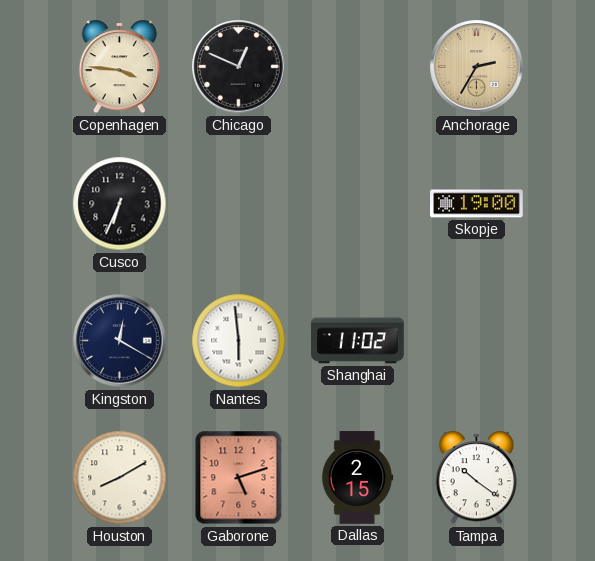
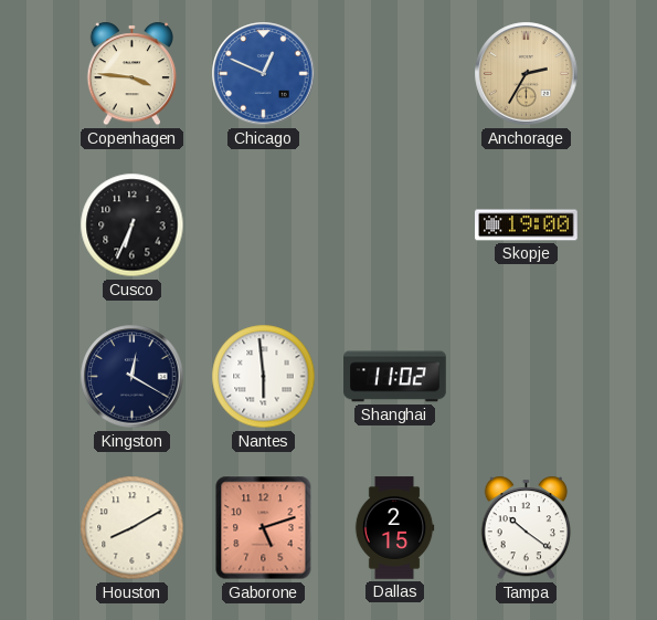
Chicago dial: black -> blue (264, 74)
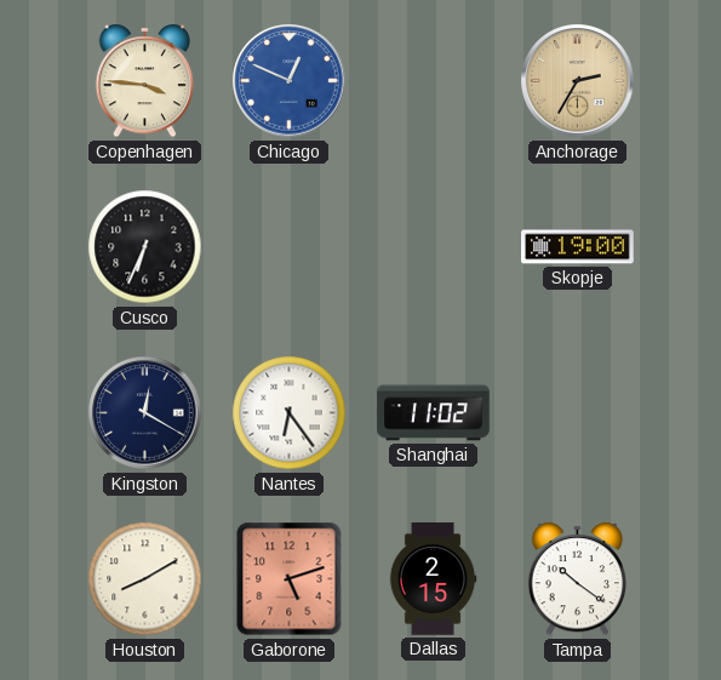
Nantes: 5:59 -> 6:24 (290, 413)
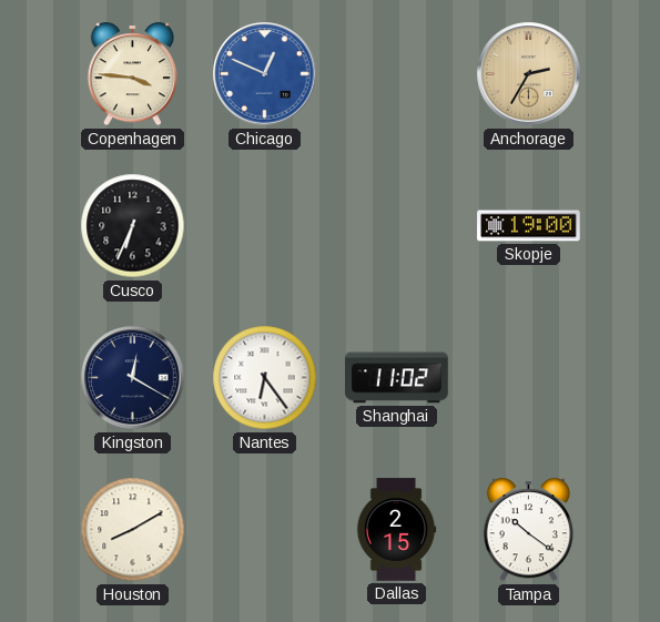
Gaborone: 5:12 -> none (290, 579)
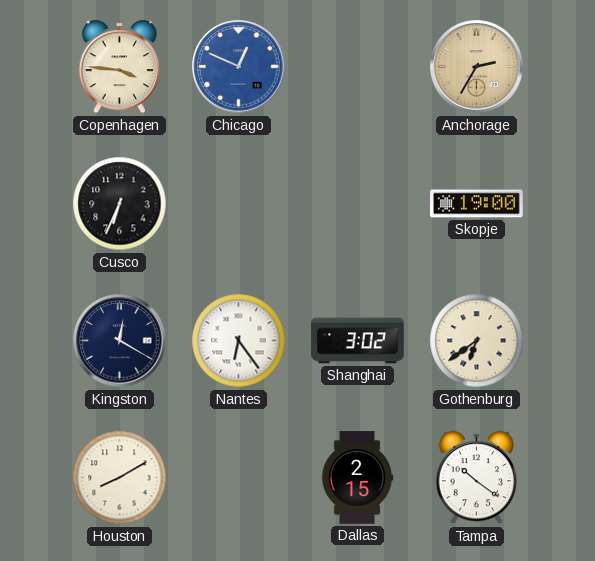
Shanghai: 11:02 -> 3:02 (358, 341)
Gothenburg: none -> 6:39 (477, 341)
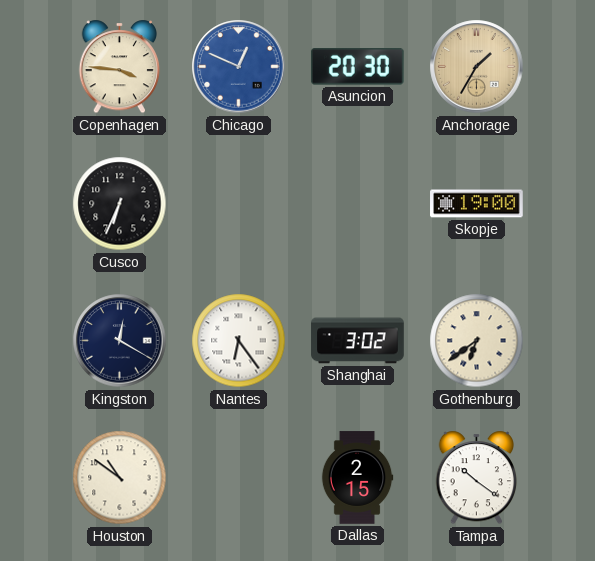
Asuncion: none -> 20:30 (357, 67)
Anchorage: 2:35 -> 1:35 (477, 67)
Houston: 8:10 -> 10:51 (120, 478)
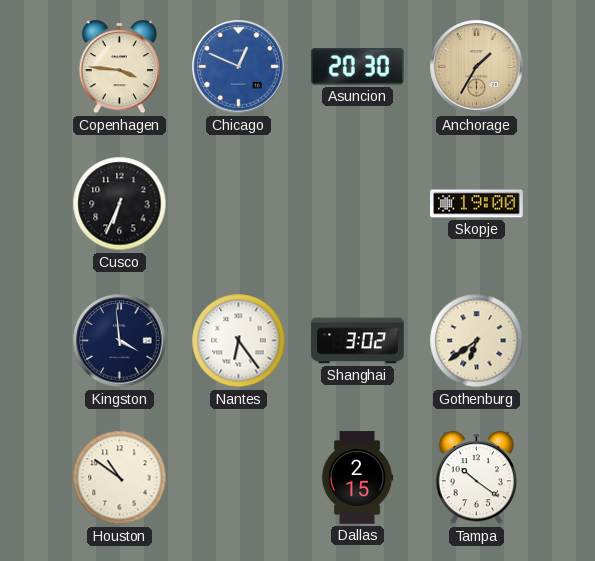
Kingston: 12:20 -> 3:59 (120, 341)
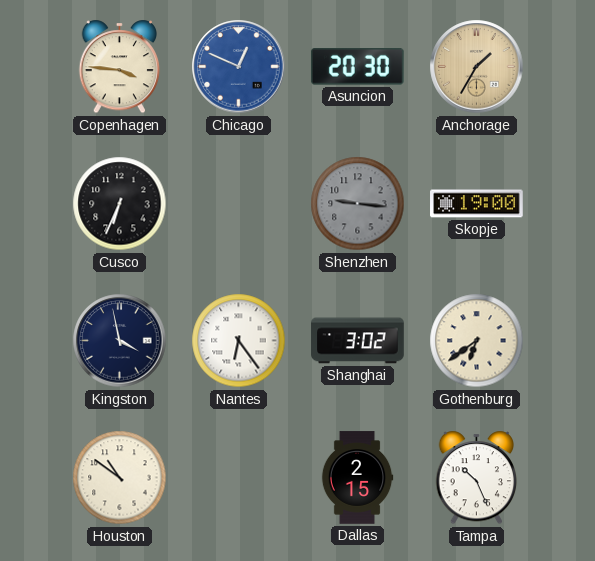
Shenzhen: none -> 9:16 (358, 204)
Kingston: 3:59 -> 3:58 (120, 341)
Tampa: 10:21 -> 10:26 (477, 478)
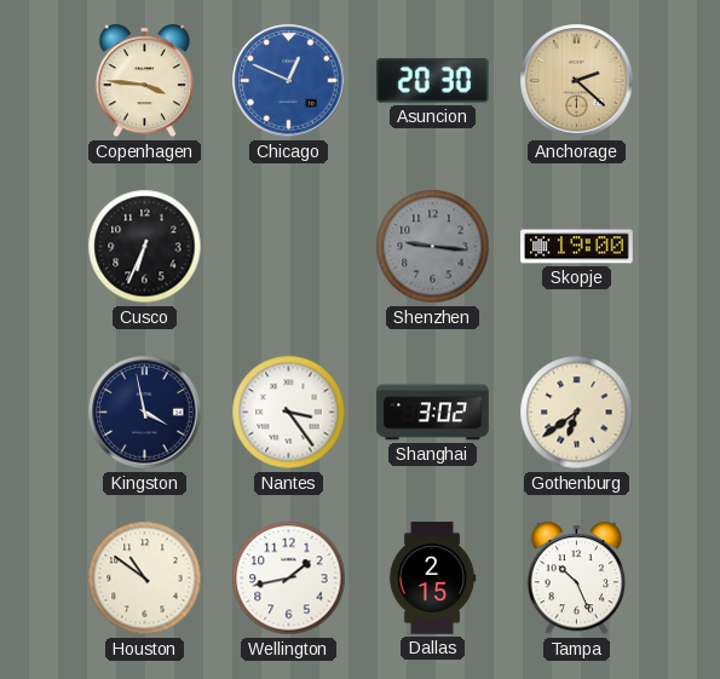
Anchorage: 1:35 -> 2:22 (577, 81)
Nantes: 6:24 -> 3:24 (289, 413)
Wellington: none -> 1:43 (289, 579)
